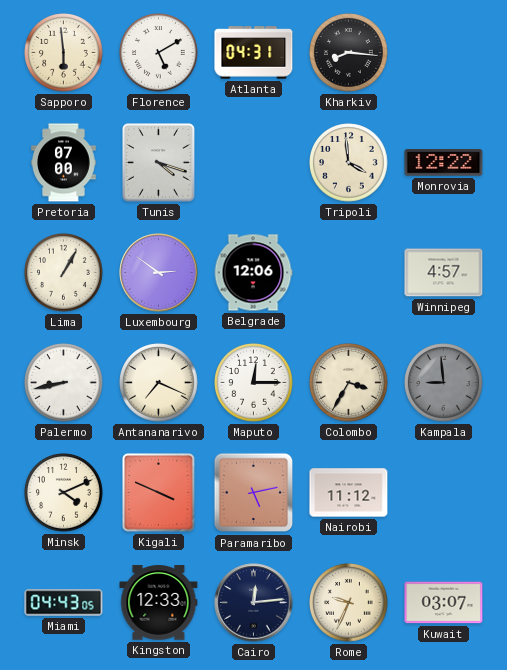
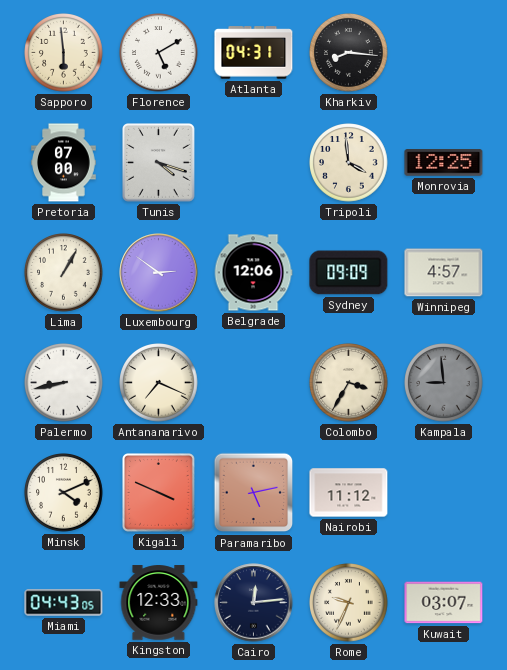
Monrovia: 12:22 -> 12:25 (444, 163)
Sydney: none -> 09:09 (349, 273)
Maputo: 12:15 -> none (254, 383)
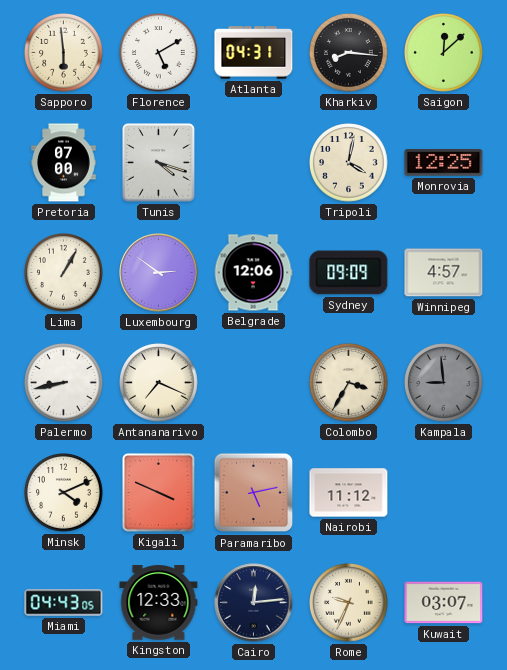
Saigon: none -> 12:08 (444, 53)
Tripoli: 3:59 -> 4:02 (349, 163)
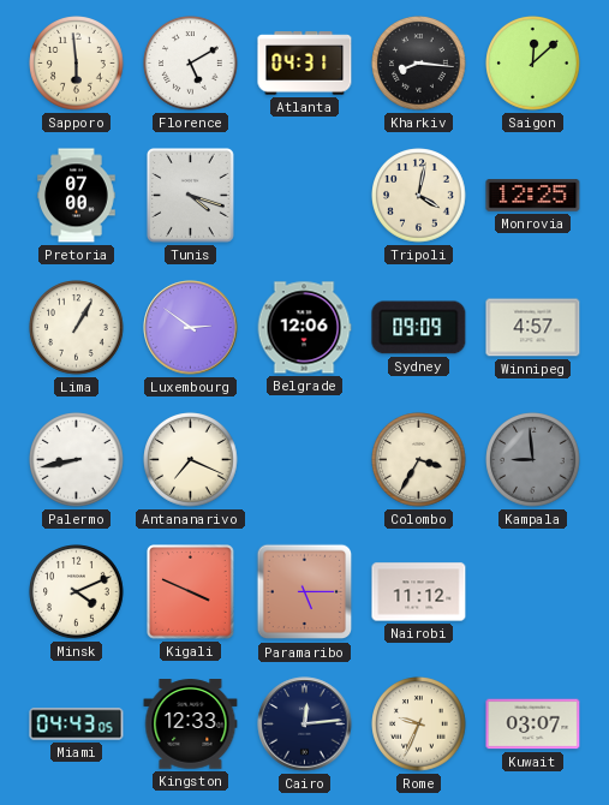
Paramaribo: 5:13 -> 5:15 (305, 592)
